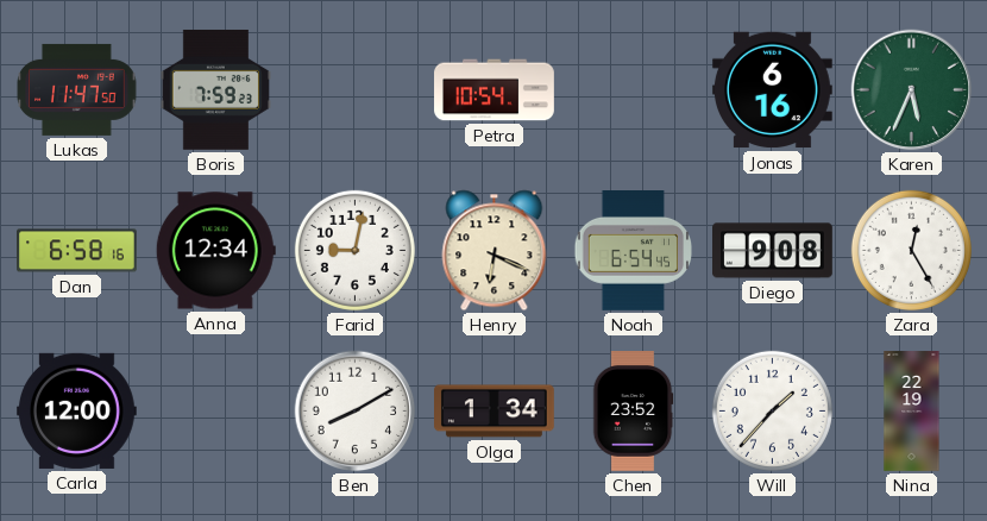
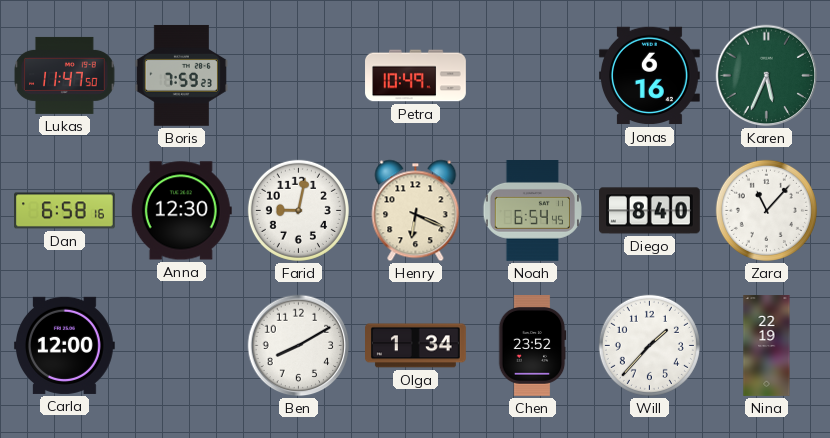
Petra: 10:54 -> 10:49 (416, 76)
Anna: 12:34 -> 12:30 (181, 211)
Diego: 9:08 -> 8:40 (650, 211)
Zara: 12:25 -> 11:07 (766, 210)
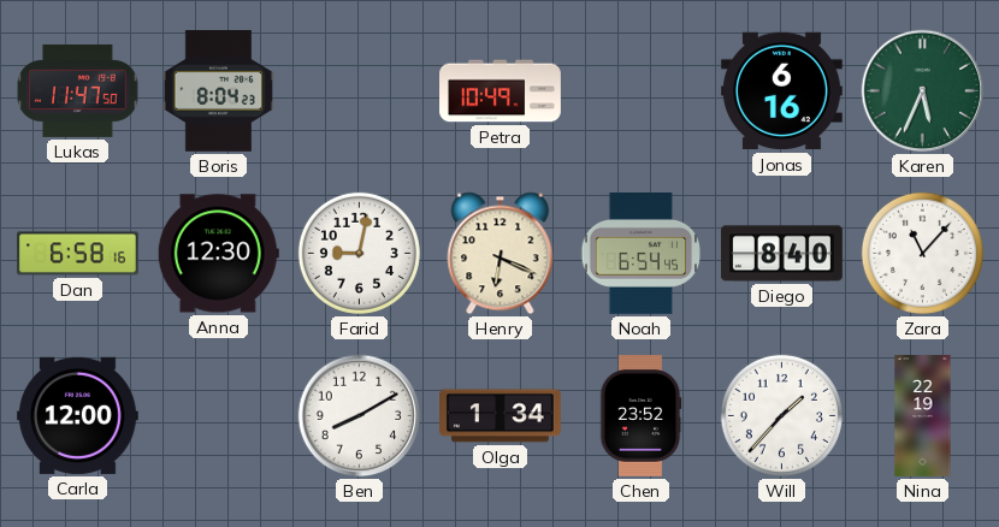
Boris: 7:59 -> 8:04 (218, 90)
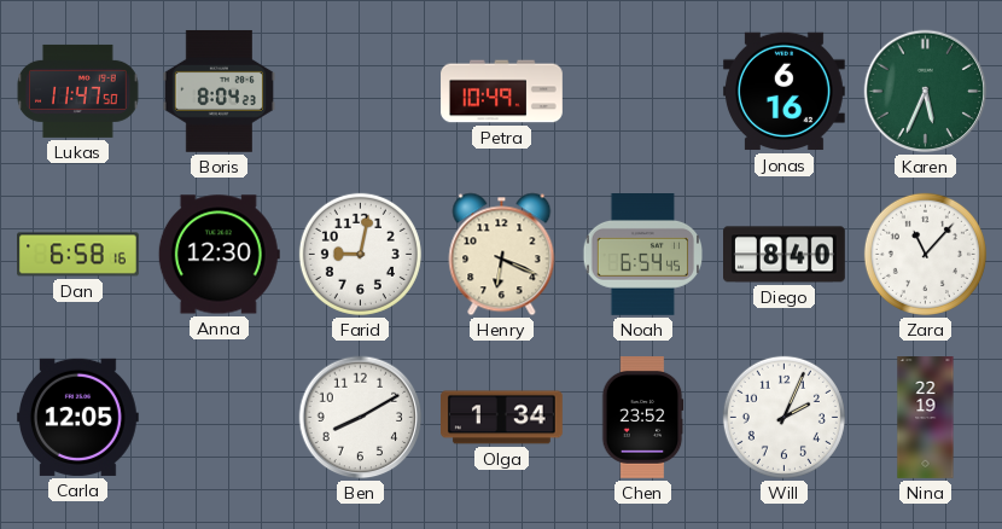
Carla: 12:00 -> 12:05 (77, 417)
Will: 1:37 -> 2:04 (783, 417)
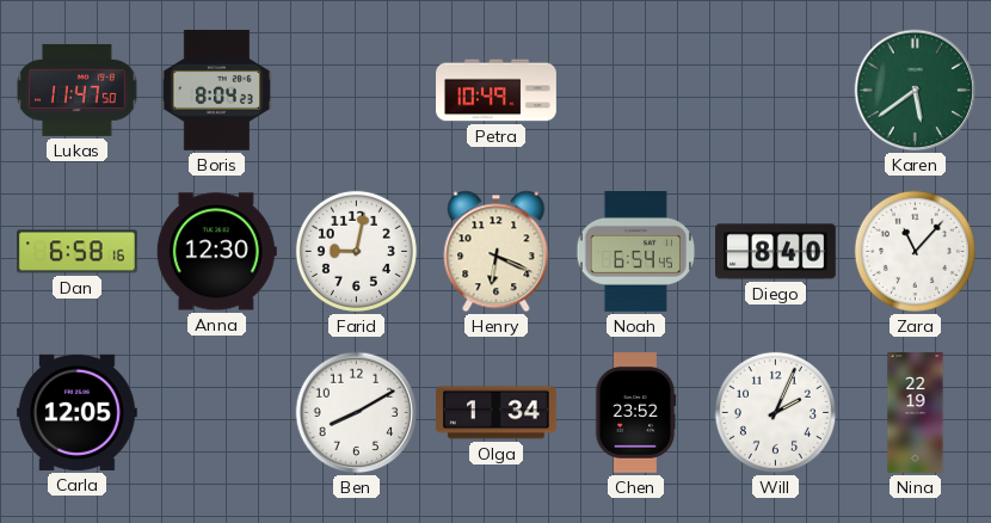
Jonas: 6:16 -> none (785, 92)
Karen: 5:34 -> 5:39 (916, 91)
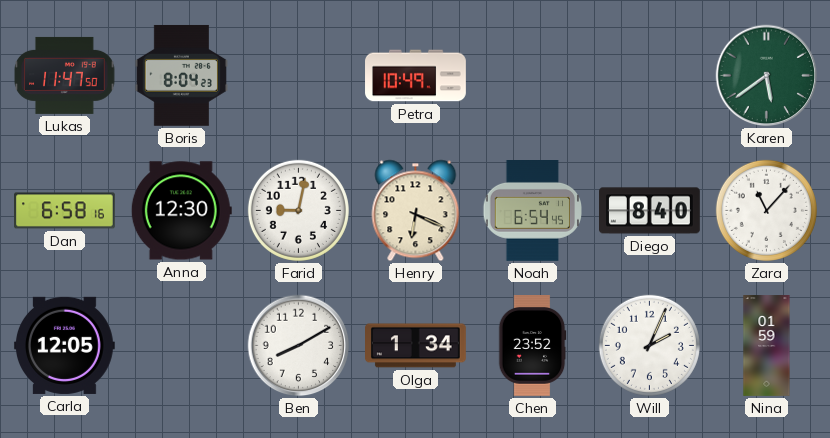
Nina: 22:19 -> 01:59 (767, 346)
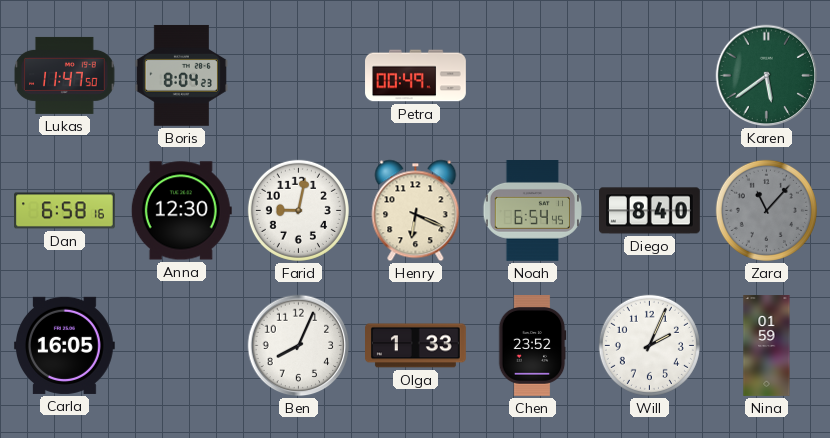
Petra: 10:49 -> 00:49 (416, 76)
Zara dial: white -> grey (766, 210)
Carla: 12:05 -> 16:05 (64, 345)
Ben: 8:10 -> 8:04 (299, 346)
Olga: 1:34 -> 1:33 (416, 346)
